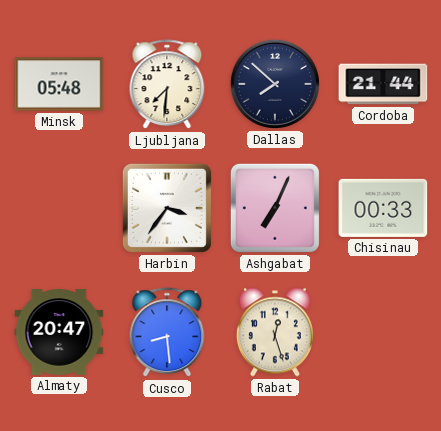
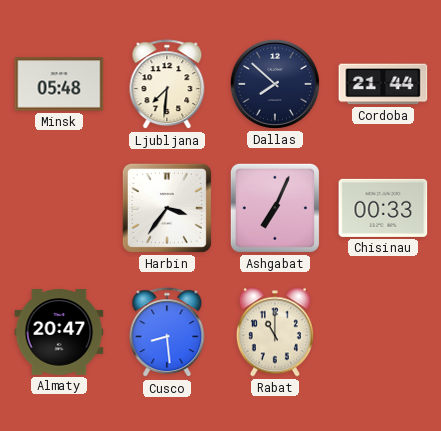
Rabat: 12:27 -> 11:00 (275, 332)
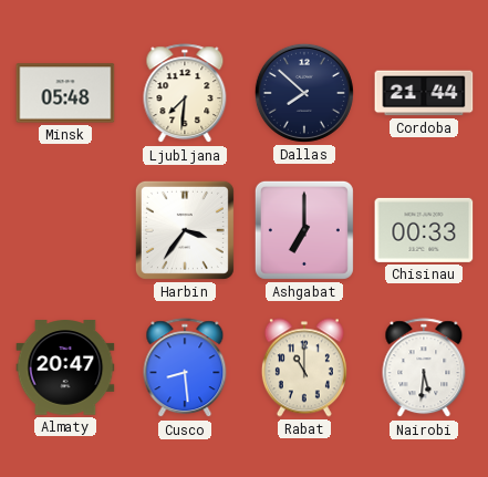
Ashgabat: 7:04 -> 7:00 (304, 230)
Nairobi: none -> 5:31 (424, 369)
